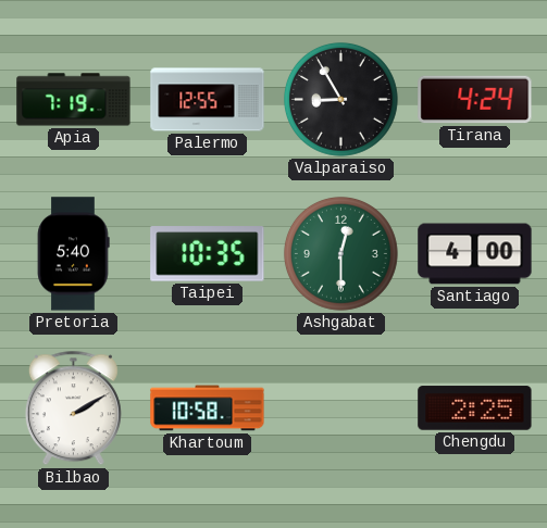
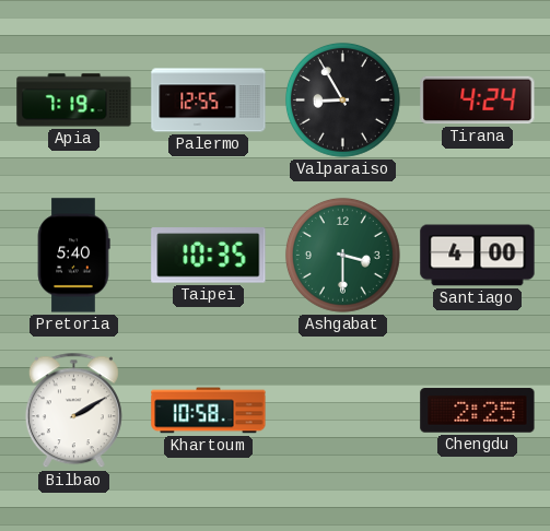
Ashgabat: 12:30 -> 3:30 (342, 255)
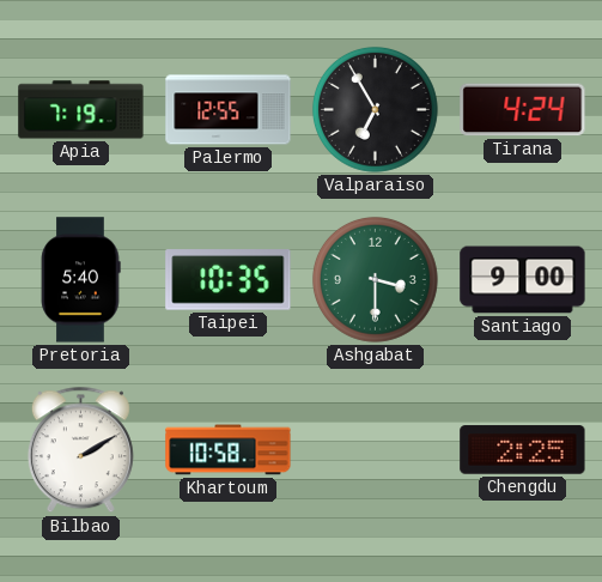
Valparaiso: 8:55 -> 6:55 (375, 109)
Santiago: 4:00 -> 9:00 (523, 280)
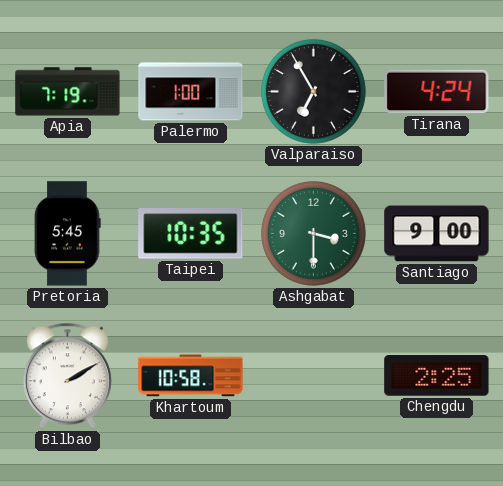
Palermo: 12:55 -> 1:00 (191, 92)
Pretoria: 5:40 -> 5:45 (67, 234)
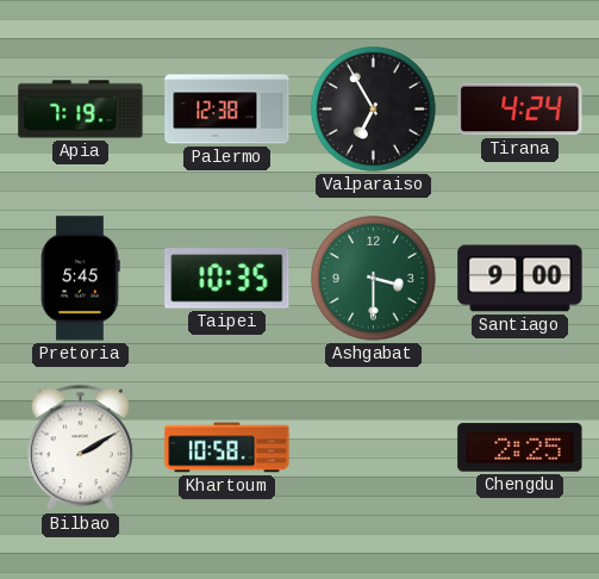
Palermo: 1:00 -> 12:38 (227, 110)
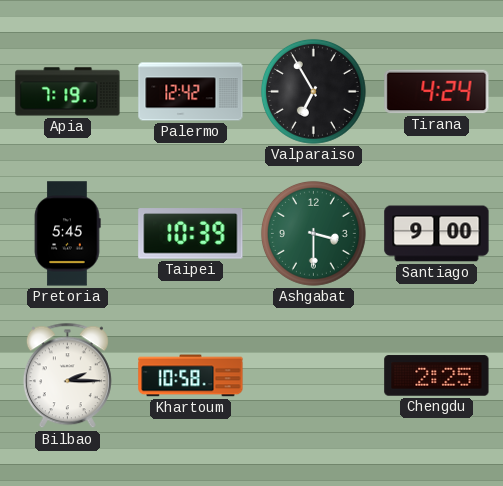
Palermo: 12:38 -> 12:42 (191, 92)
Taipei: 10:35 -> 10:39 (191, 234)
Bilbao: 2:10 -> 2:15 (67, 376)
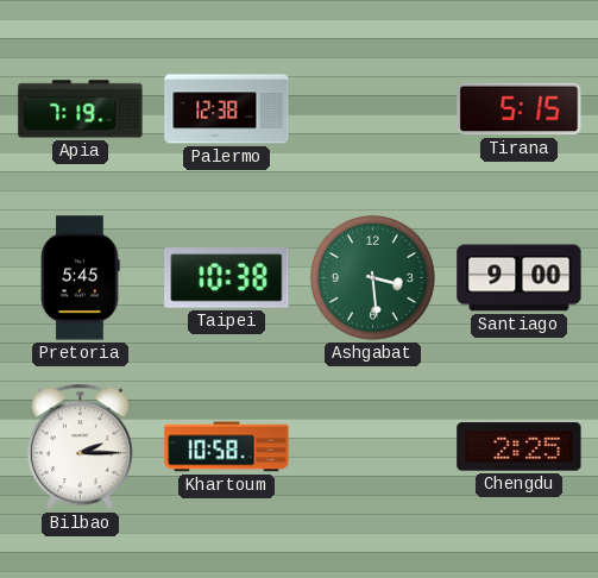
Palermo: 12:42 -> 12:38 (227, 109)
Valparaiso: 6:55 -> none (313, 91)
Tirana: 4:24 -> 5:15 (520, 109)
Taipei: 10:39 -> 10:38 (227, 278)
Ashgabat: 3:30 -> 3:29 (372, 277)
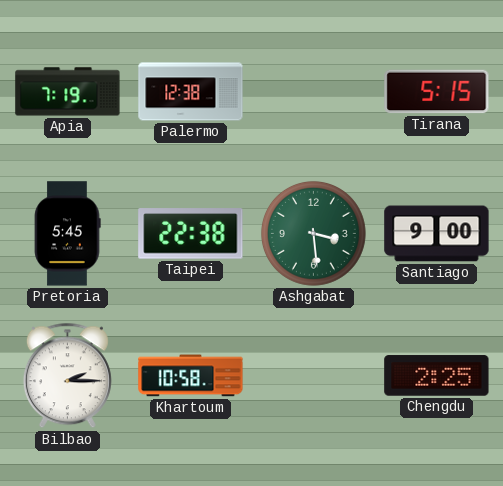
Taipei: 10:38 -> 22:38 (191, 234)
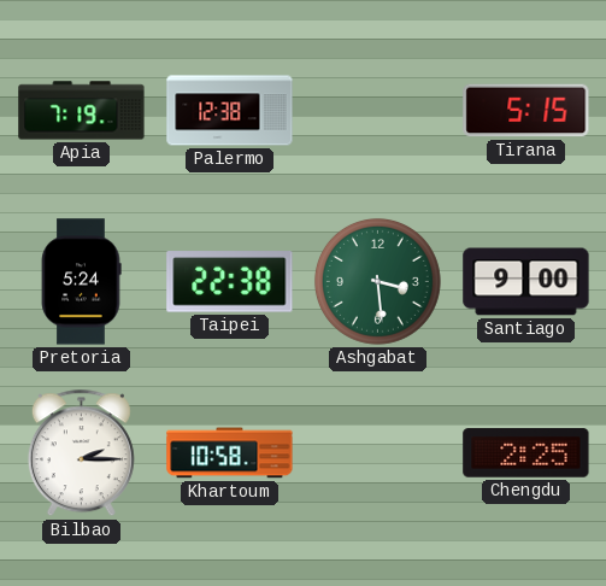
Pretoria: 5:45 -> 5:24 (81, 282)
